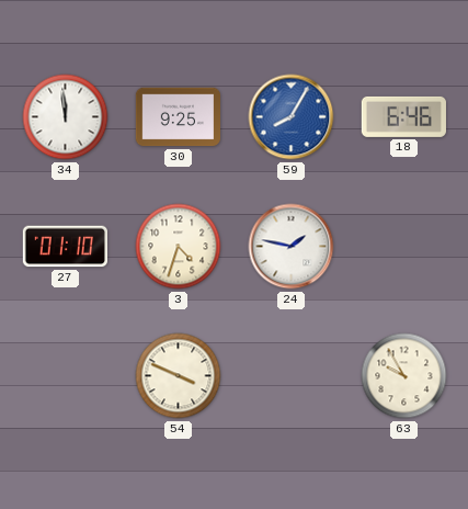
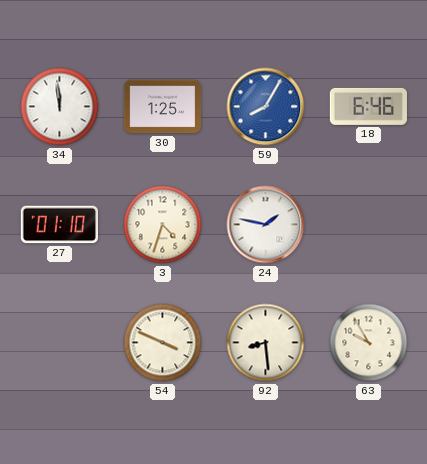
30: 9:25 -> 1:25 (162, 107)
92: none -> 8:29 (266, 343)
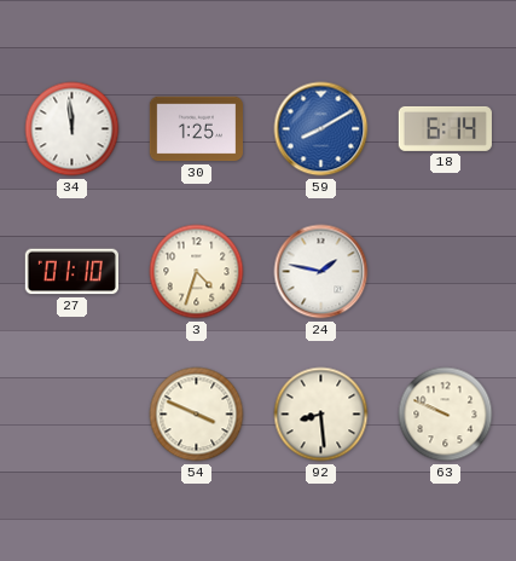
59: 8:05 -> 8:10 (321, 129)
18: 6:46 -> 6:14 (445, 128)
63: 9:55 -> 9:49 (446, 415)
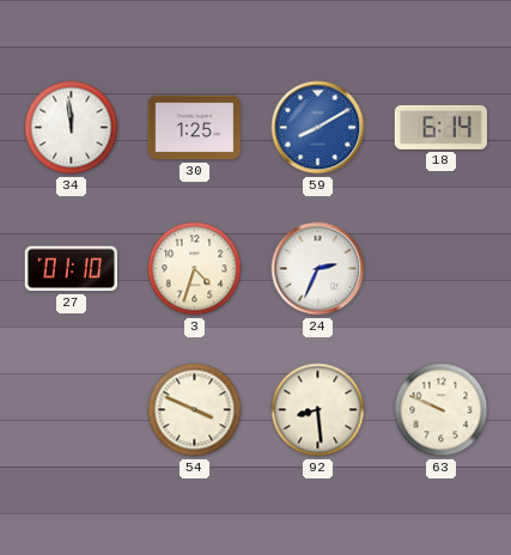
24: 1:47 -> 2:34 (318, 269)
